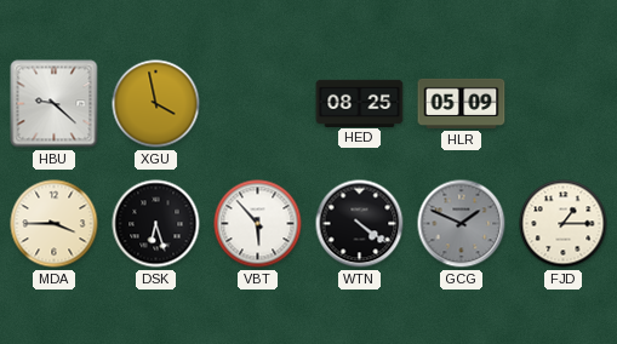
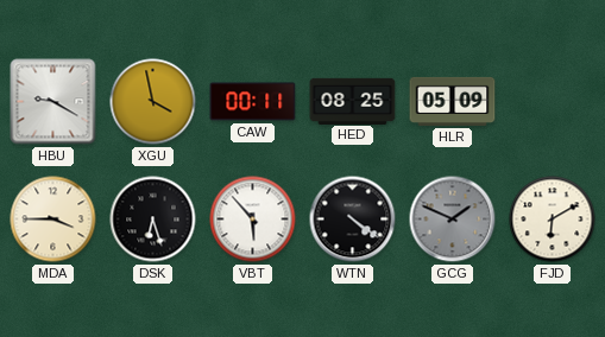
HBU: 9:22 -> 9:20 (53, 102)
CAW: none -> 00:11 (253, 102)
FJD: 1:15 -> 6:10 (553, 220)
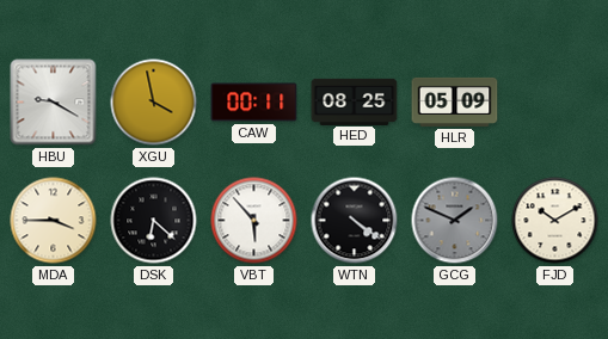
DSK: 6:27 -> 6:22 (154, 221)
FJD: 6:10 -> 10:10 (555, 221)
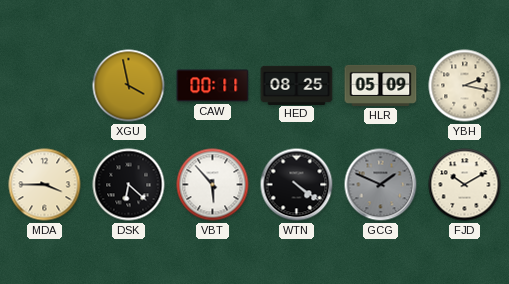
HBU: 9:20 -> none (54, 103)
YBH: none -> 2:17 (465, 86)
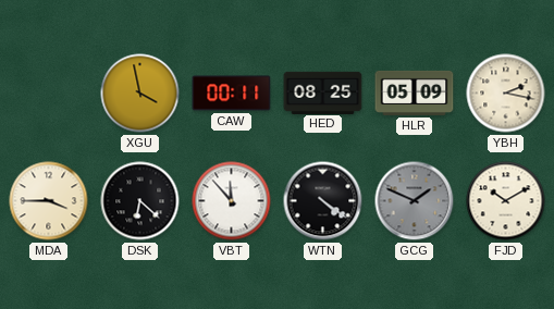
VBT: 5:53 -> 11:53 (232, 201)
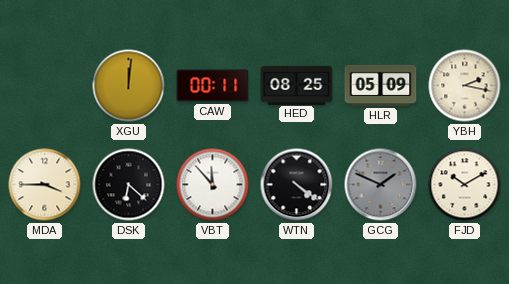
XGU: 3:58 -> 12:01 (129, 86)
